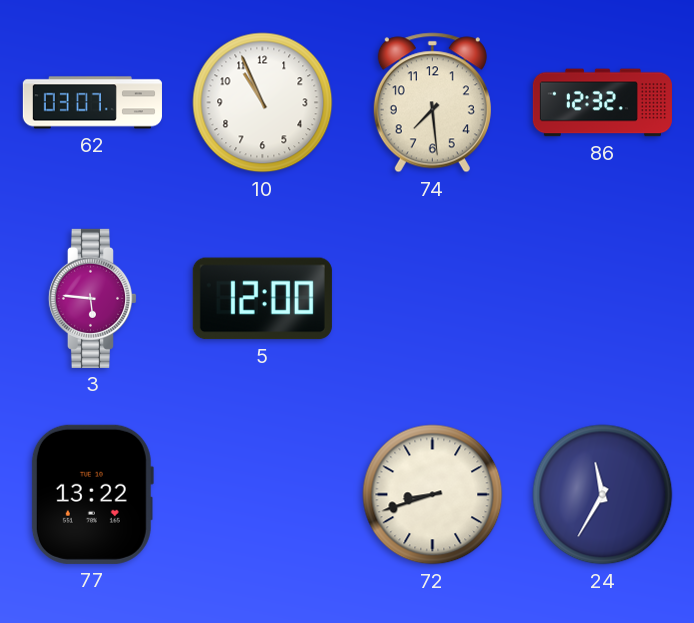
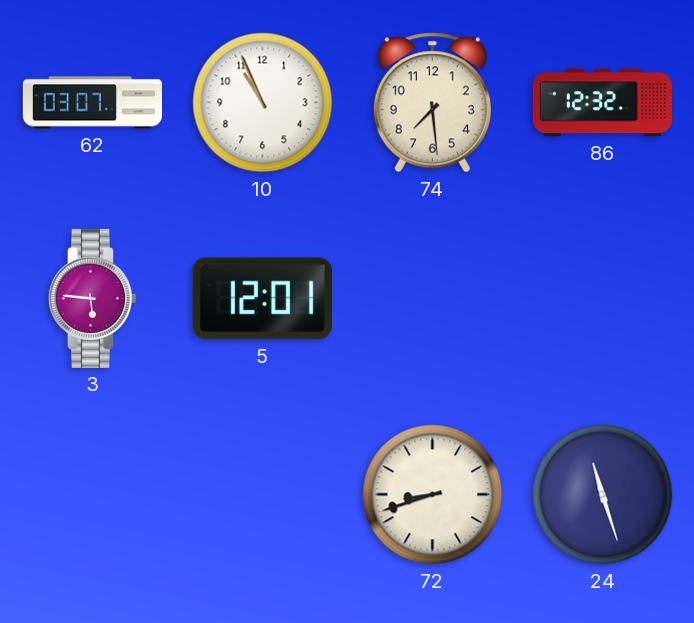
5: 12:00 -> 12:01 (262, 299)
77: 13:22 -> none (92, 494)
24: 11:35 -> 11:27 (603, 495)
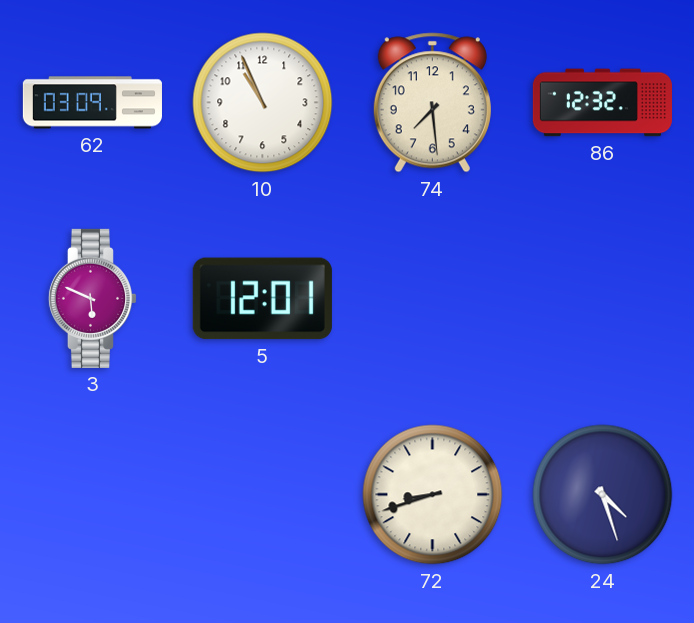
62: 03:07 -> 03:09 (92, 103)
3: 5:46 -> 5:49 (92, 298)
24: 11:27 -> 4:27 (603, 495)
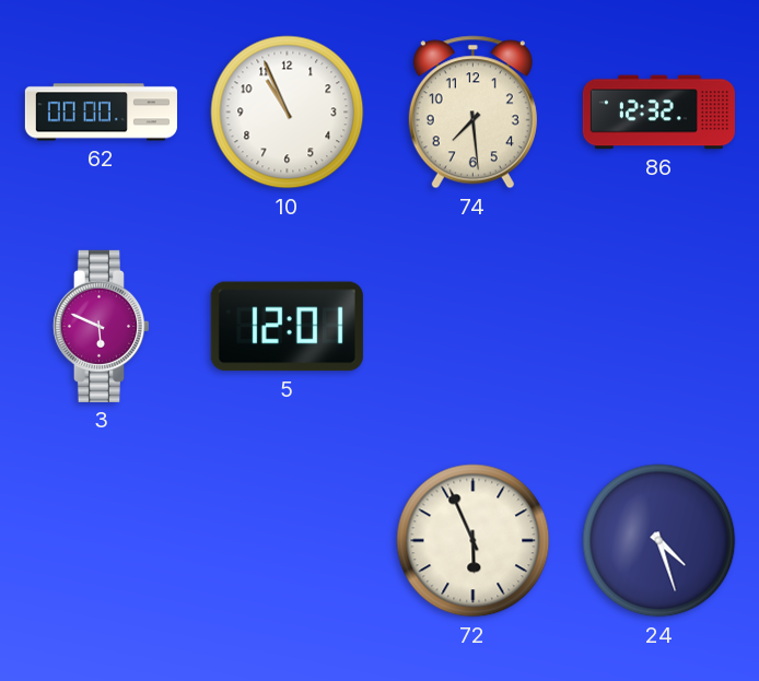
62: 03:09 -> 00:00 (101, 113)
72: 8:42 -> 5:56 (474, 541)
